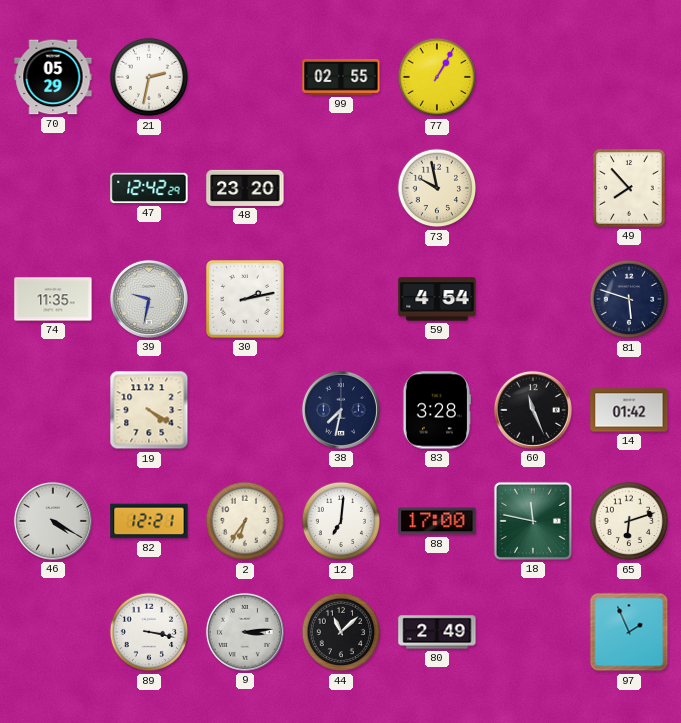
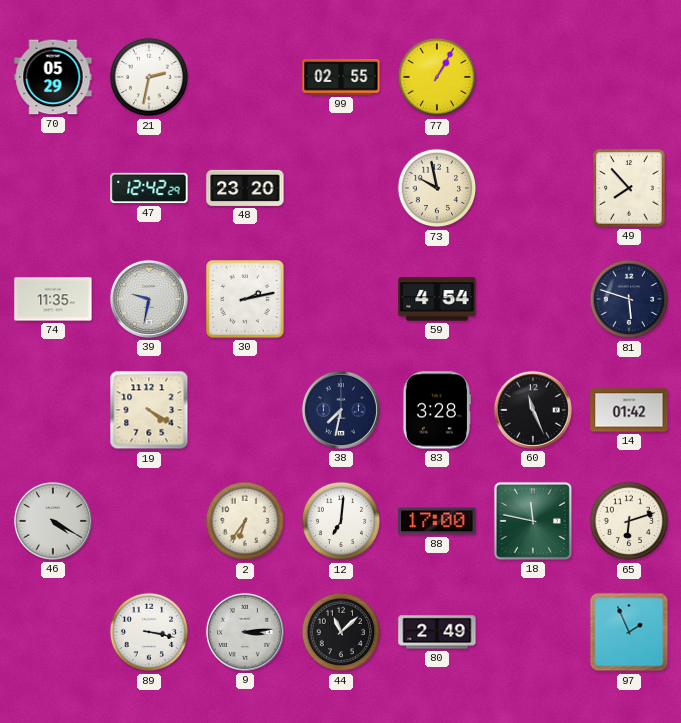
82: 12:21 -> none (149, 521)
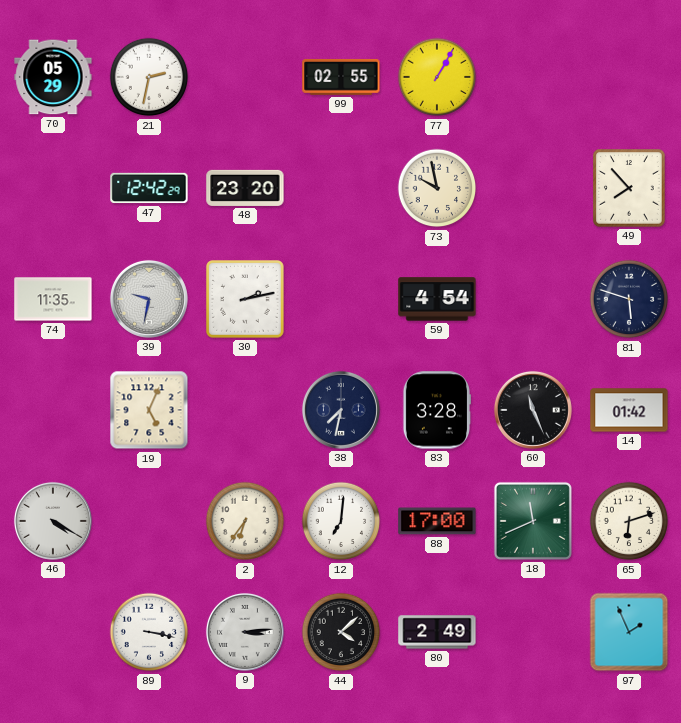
19: 4:20 -> 5:04 (149, 410)
18: 11:47 -> 11:41 (533, 521)
44: 11:08 -> 4:08 (341, 632)
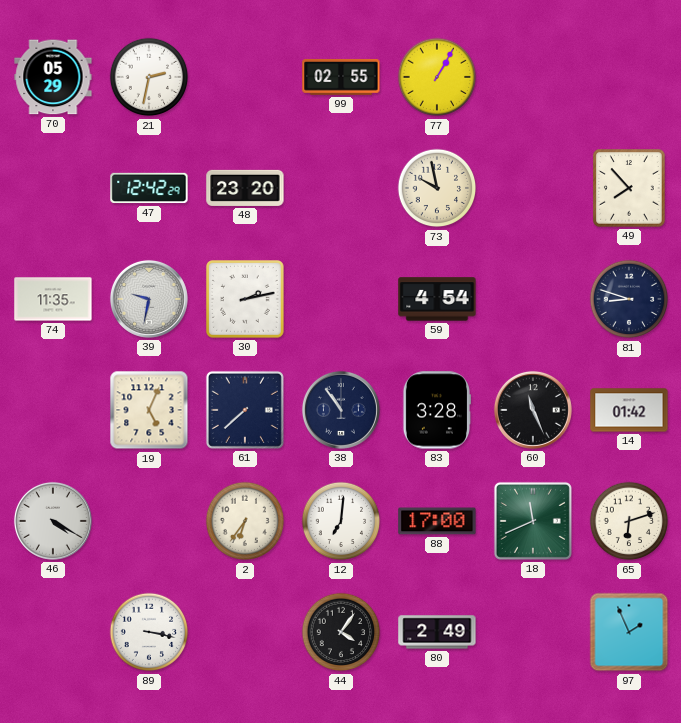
81: 5:48 -> 8:48 (629, 299)
61: none -> 7:38 (245, 410)
38: 7:32 -> 10:54 (341, 410)
9: 3:14 -> none (245, 632)
44: 4:08 -> 4:06 (341, 632)
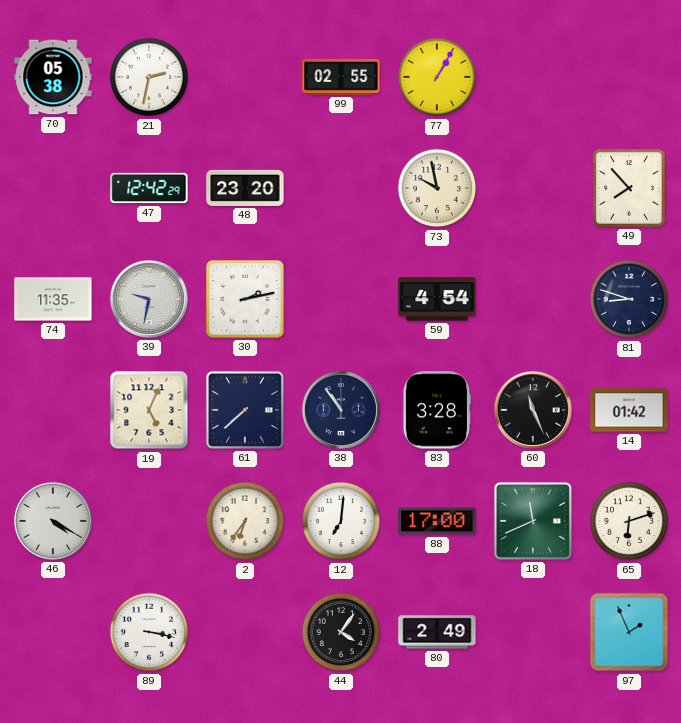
70: 05:29 -> 05:38 (53, 77)
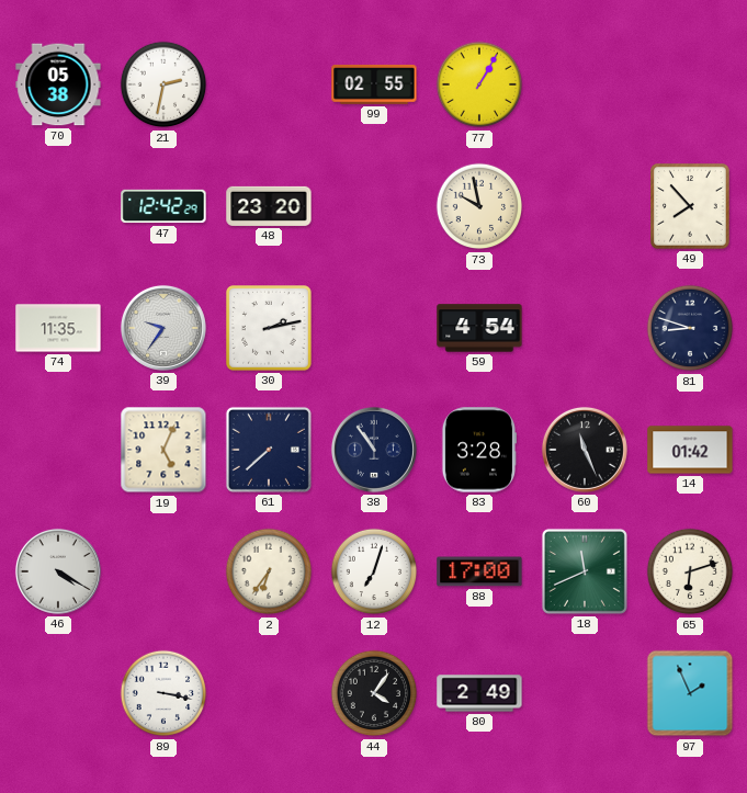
39: 9:32 -> 9:36 (163, 328)
12: 7:01 -> 7:03 (374, 571)
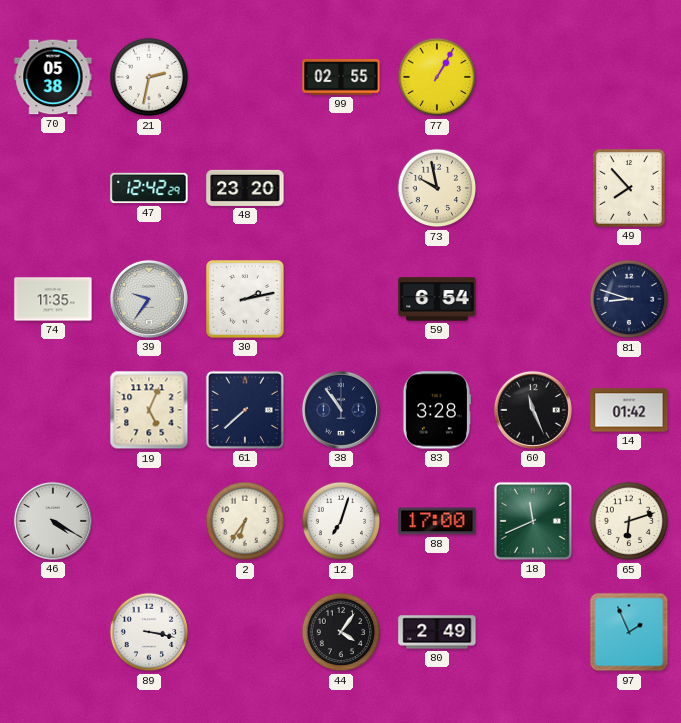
59: 4:54 -> 6:54 (437, 299)
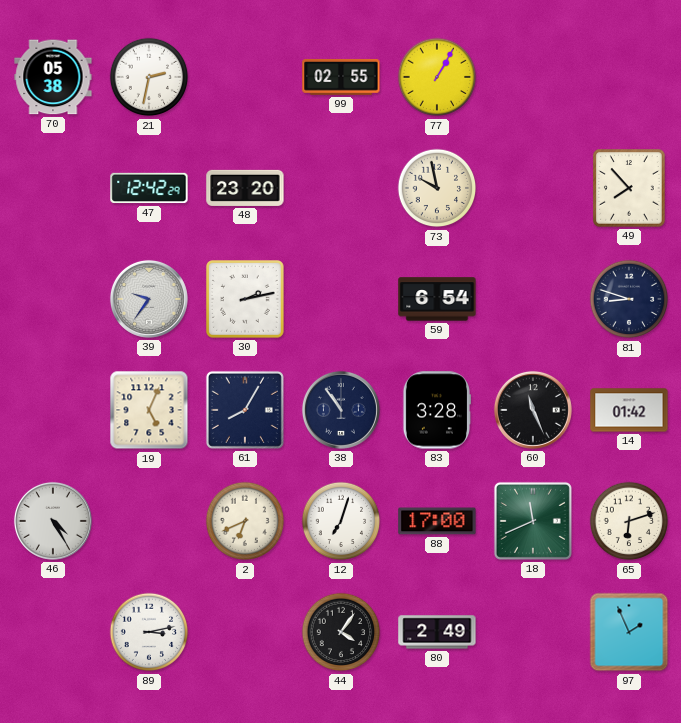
74: 11:35 -> none (53, 299)
61: 7:38 -> 8:05 (245, 410)
46: 4:20 -> 4:25 (53, 521)
2: 6:36 -> 6:41 (245, 521)
89: 3:17 -> 3:13 (149, 632)
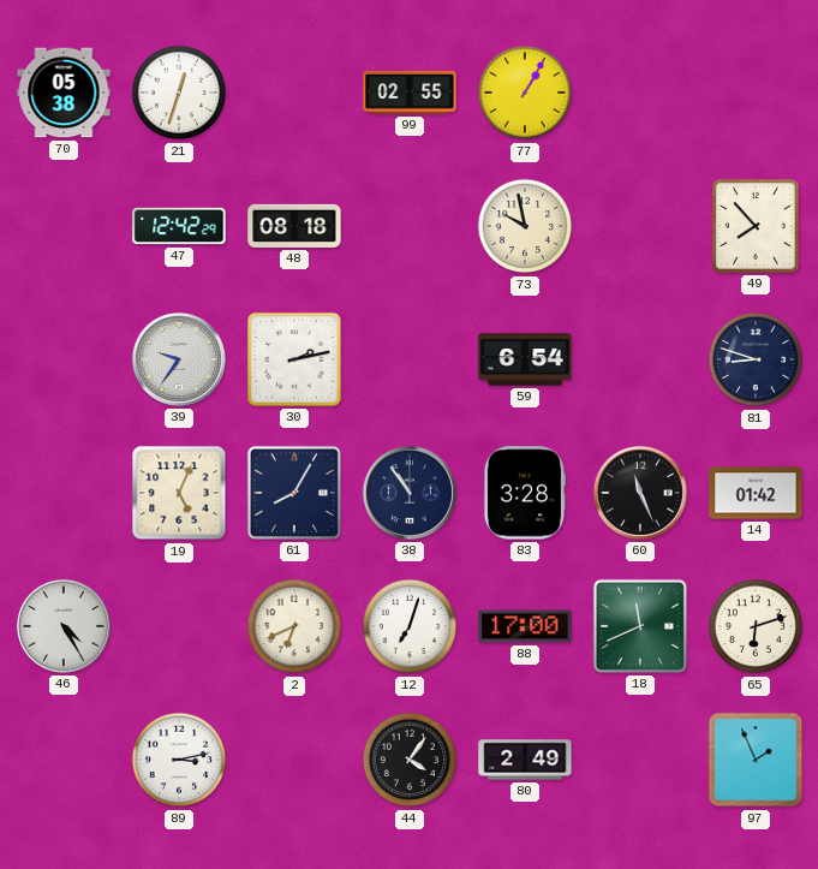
21: 2:32 -> 12:33 (179, 93)
48: 23:20 -> 08:18 (294, 226)
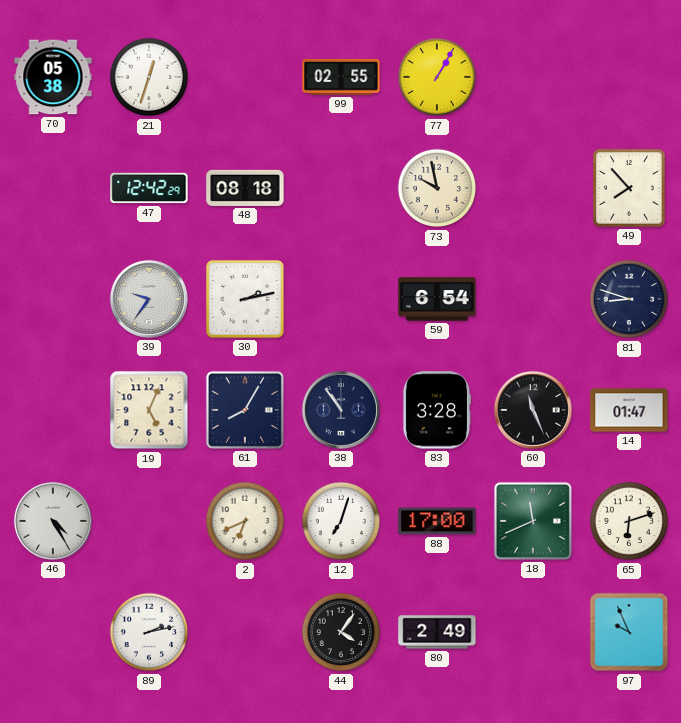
14: 01:42 -> 01:47 (629, 410)
89: 3:13 -> 2:13 (149, 632)
97: 1:56 -> 9:56 (629, 632)
